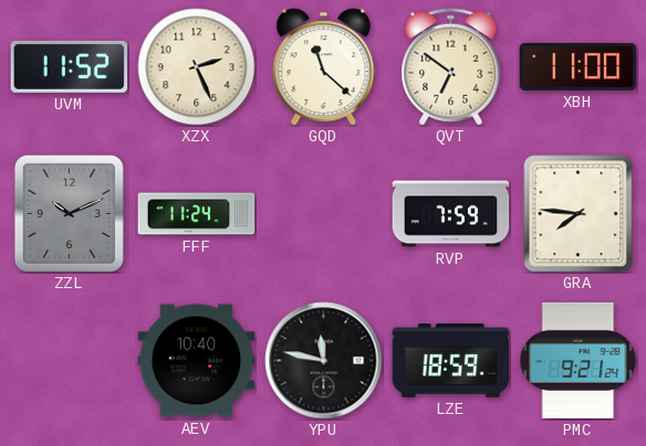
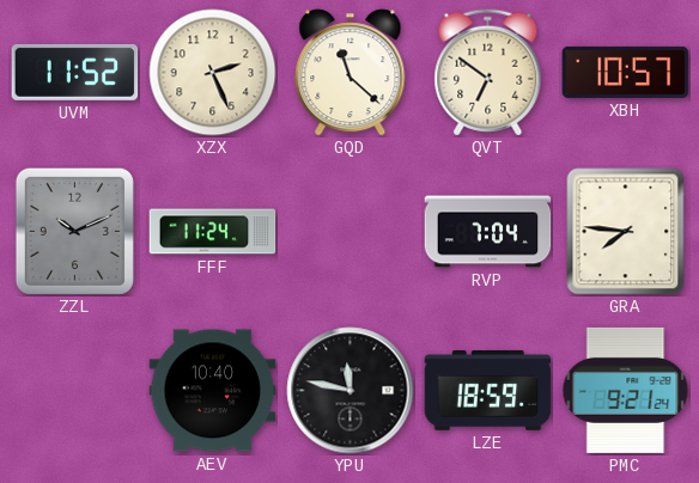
XBH: 11:00 -> 10:57 (626, 72)
RVP: 7:59 -> 7:04 (488, 232)
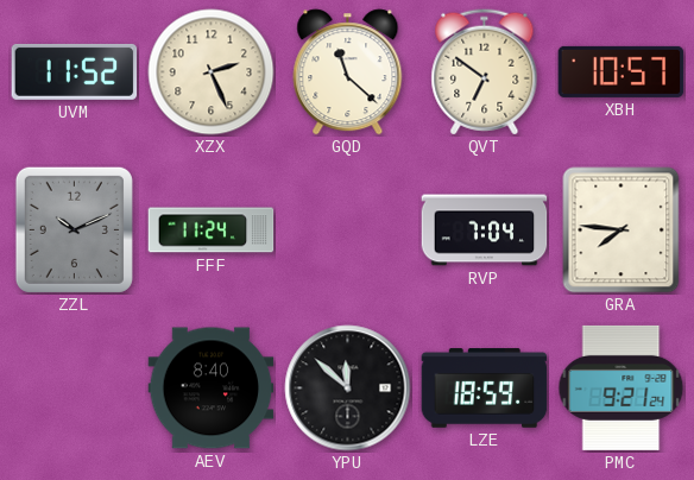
AEV: 10:40 -> 8:40 (212, 389)
YPU: 11:47 -> 11:52 (348, 389)
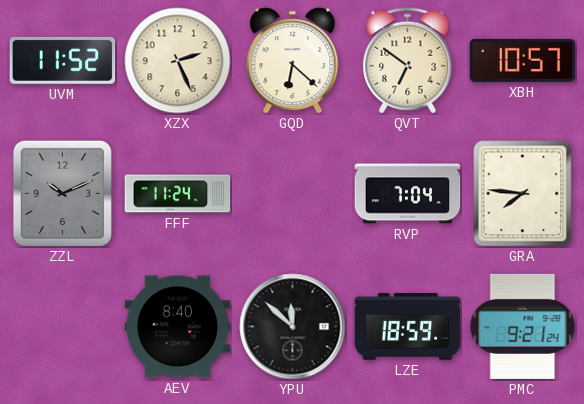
GQD: 11:22 -> 6:22 (293, 61)
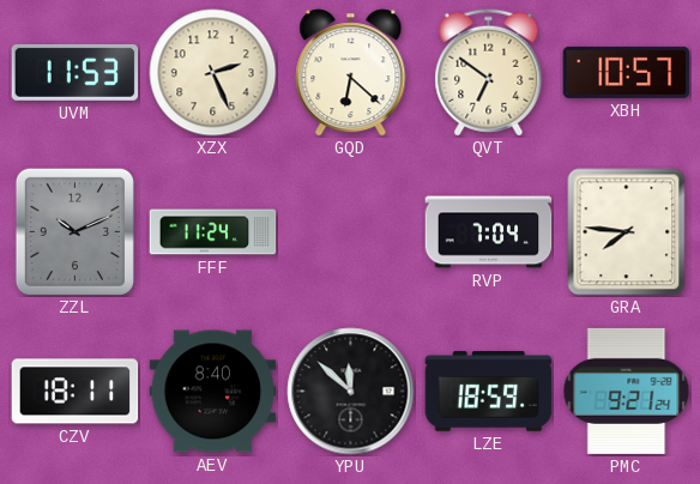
UVM: 11:52 -> 11:53 (76, 72)
CZV: none -> 18:11 (76, 392)
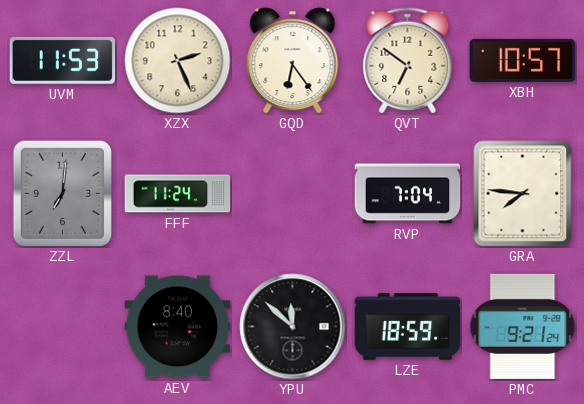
GQD: 6:22 -> 6:24 (293, 61)
ZZL: 10:11 -> 7:01 (62, 193)
CZV: 18:11 -> none (76, 392)
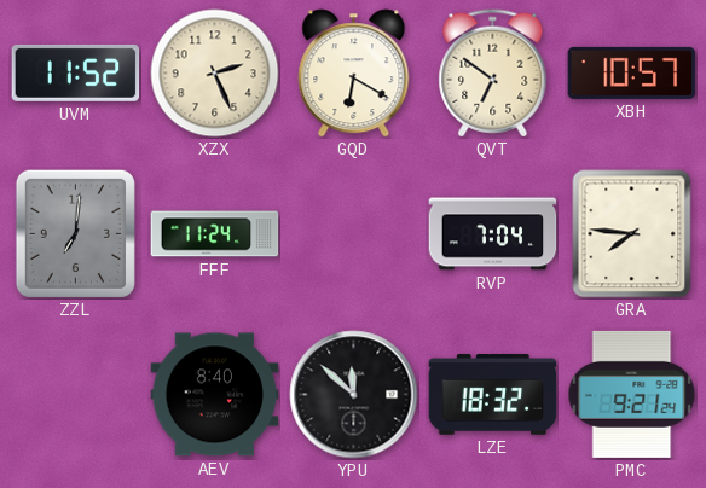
UVM: 11:53 -> 11:52 (76, 72)
GQD: 6:24 -> 6:20 (354, 74)
LZE: 18:59 -> 18:32 (493, 395)
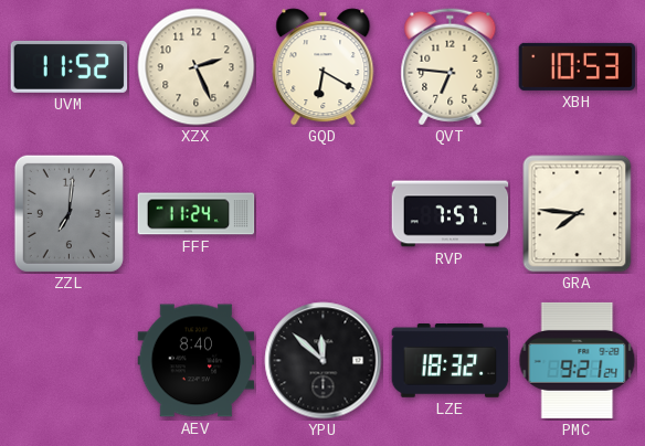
QVT: 6:51 -> 6:46 (451, 67)
XBH: 10:57 -> 10:53 (578, 66)
RVP: 7:04 -> 7:57 (451, 214)
